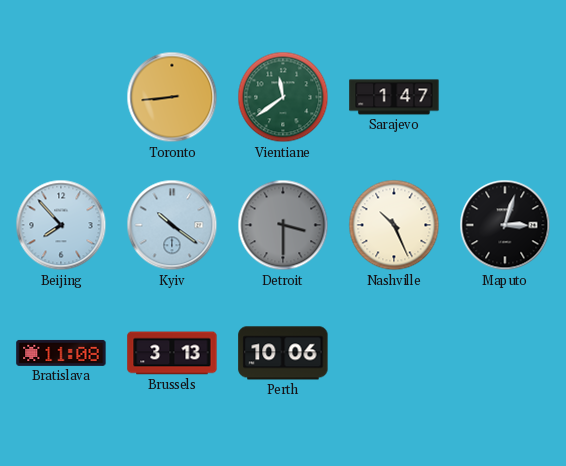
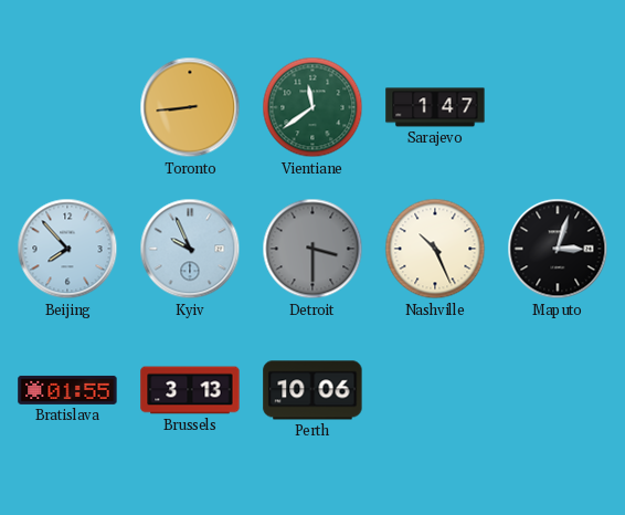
Kyiv: 10:21 -> 9:56 (190, 249)
Bratislava: 11:08 -> 01:55 (67, 390)
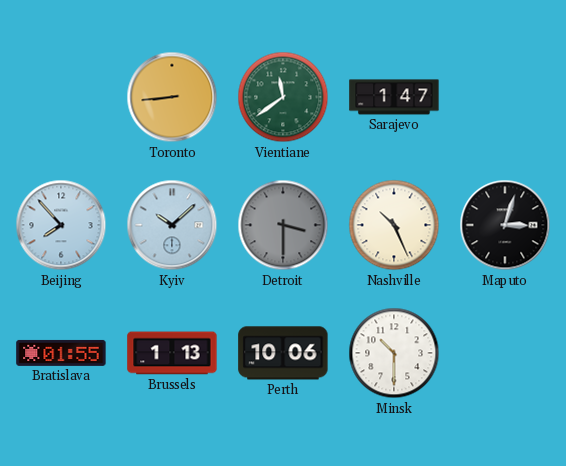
Kyiv: 9:56 -> 10:08 (172, 225)
Brussels: 3:13 -> 1:13 (172, 353)
Minsk: none -> 10:30 (394, 353)
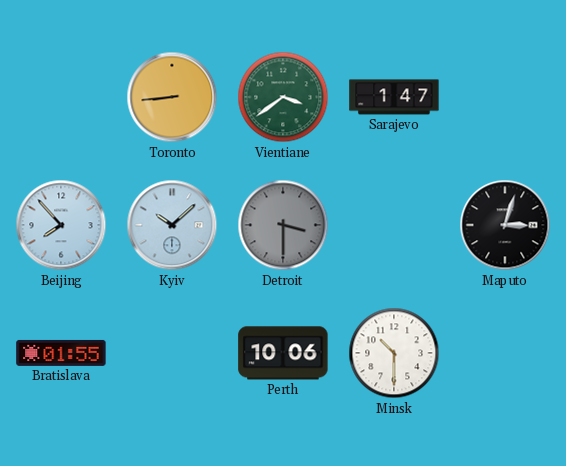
Vientiane: 11:39 -> 3:39 (283, 97)
Nashville: 10:26 -> none (394, 225)
Brussels: 1:13 -> none (172, 353)
